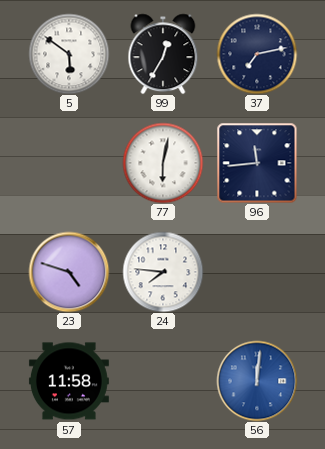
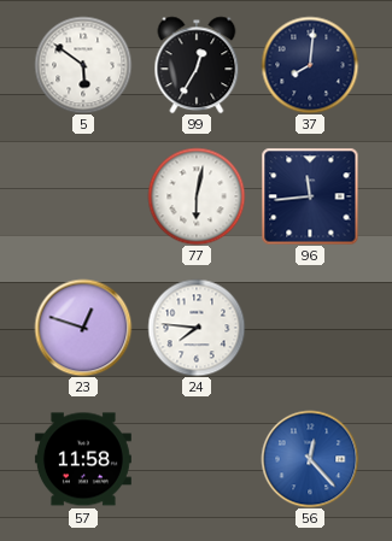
37: 7:13 -> 8:01 (310, 65)
23: 4:48 -> 12:48 (83, 328)
56: 12:01 -> 12:23 (310, 459)
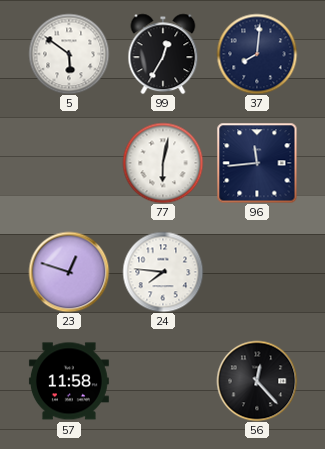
56 dial: blue -> black (257, 381)
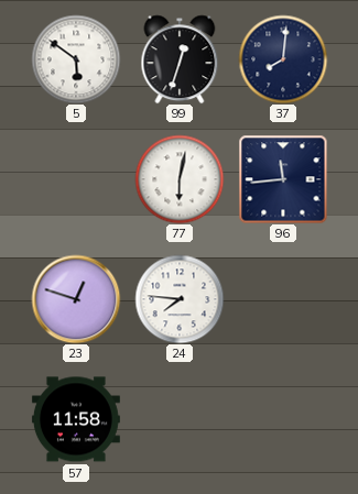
99: 12:35 -> 12:33 (180, 59)
56: 12:23 -> none (257, 381)
